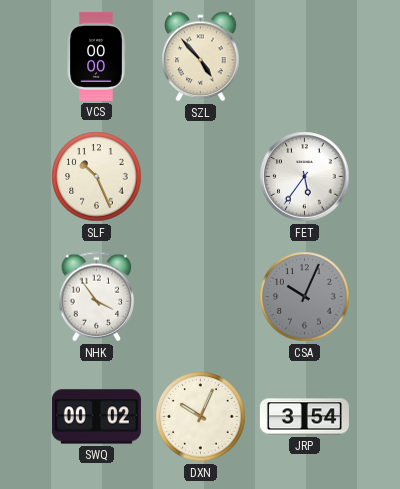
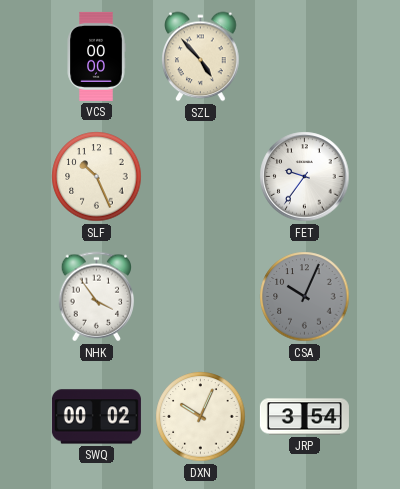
FET: 5:36 -> 9:36 (305, 177)
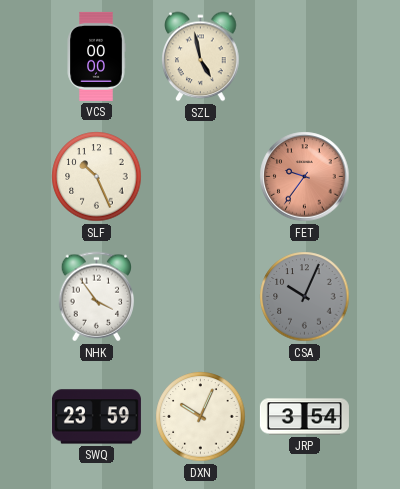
SZL: 4:53 -> 4:58 (201, 57)
FET dial: white -> salmon (305, 177)
SWQ: 00:02 -> 23:59 (96, 417)
